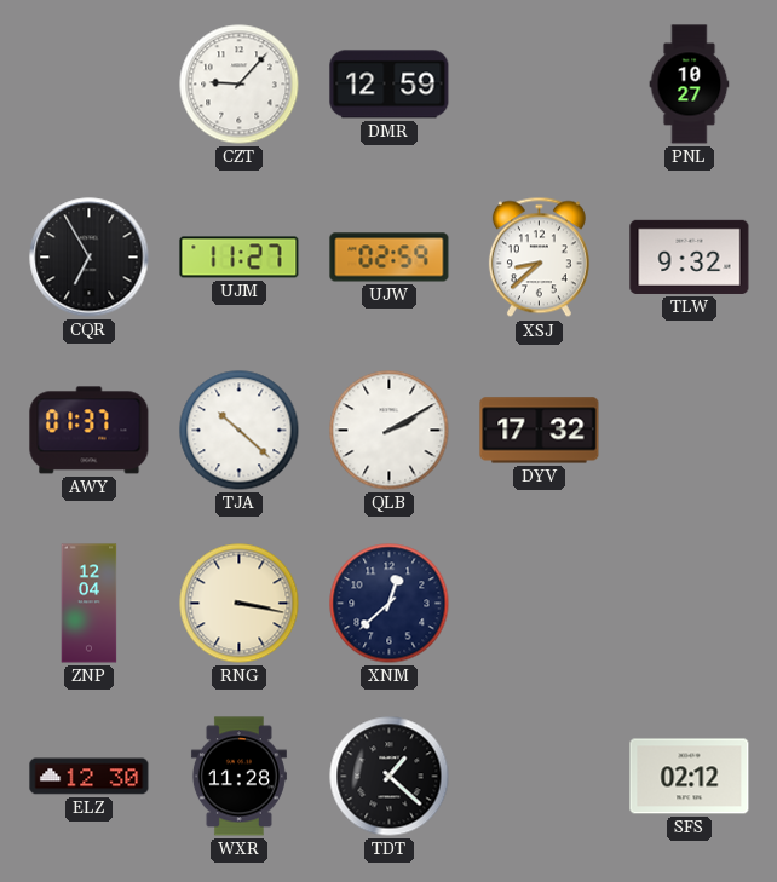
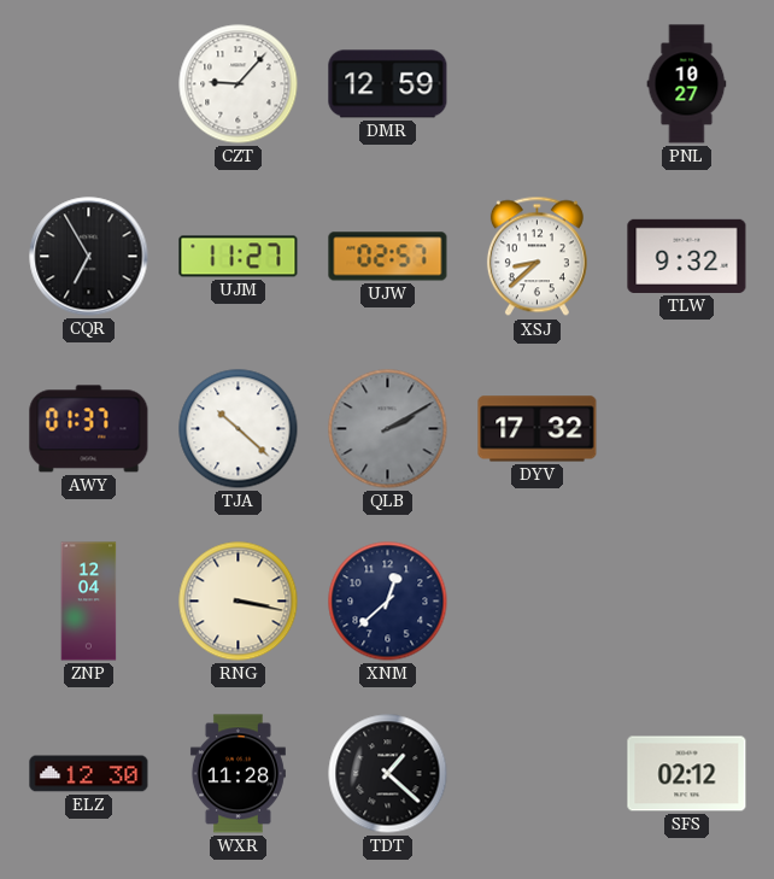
UJW: 02:59 -> 02:57 (388, 257)
QLB dial: white -> grey (388, 429)
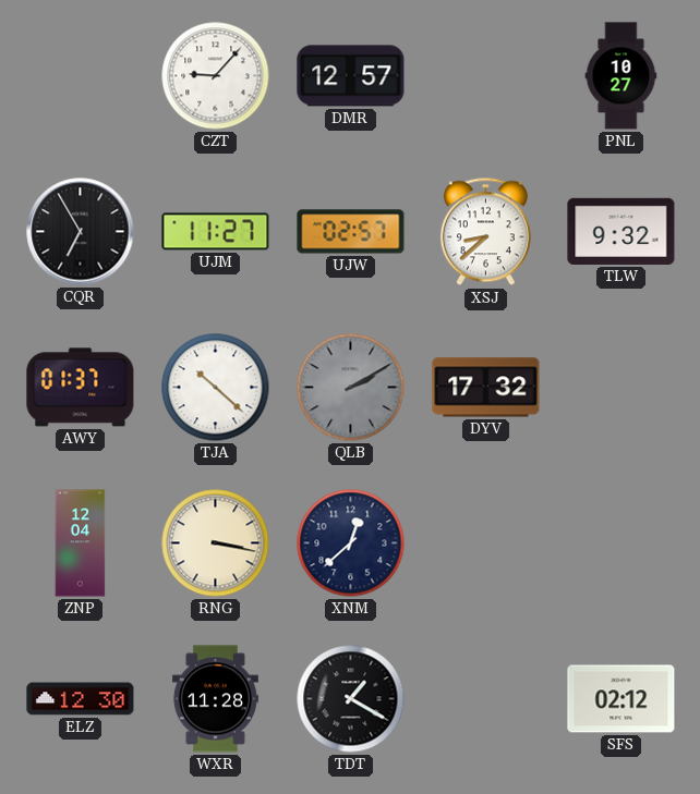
DMR: 12:59 -> 12:57 (351, 76)
TDT: 1:22 -> 1:20 (351, 699)
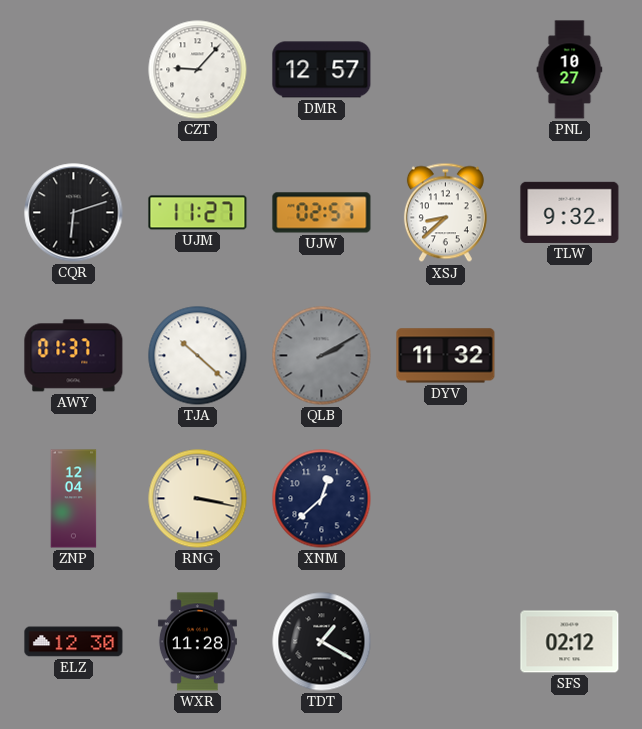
CQR: 6:55 -> 6:12 (74, 213)
DYV: 17:32 -> 11:32 (446, 356)
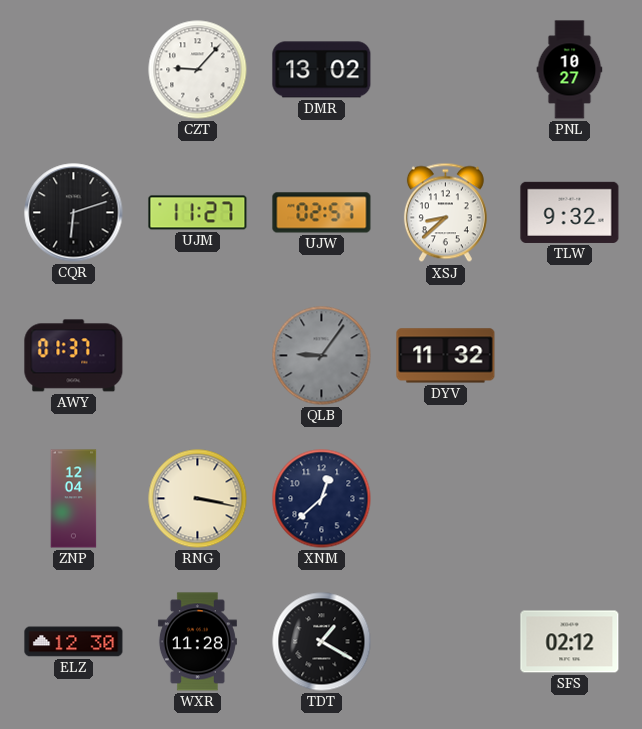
DMR: 12:57 -> 13:02 (322, 70)
TJA: 10:22 -> none (198, 356)
QLB: 2:10 -> 9:06 (322, 356)
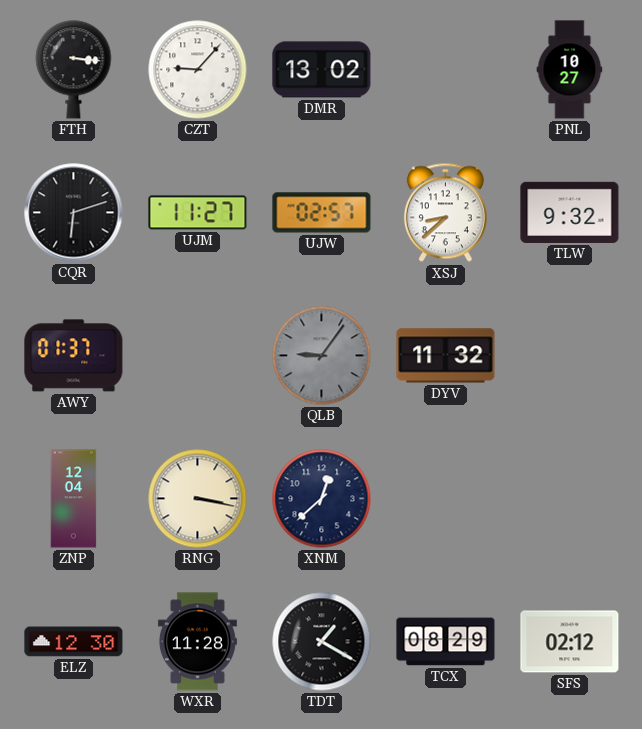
FTH: none -> 3:16 (74, 70)
TCX: none -> 08:29 (446, 642)
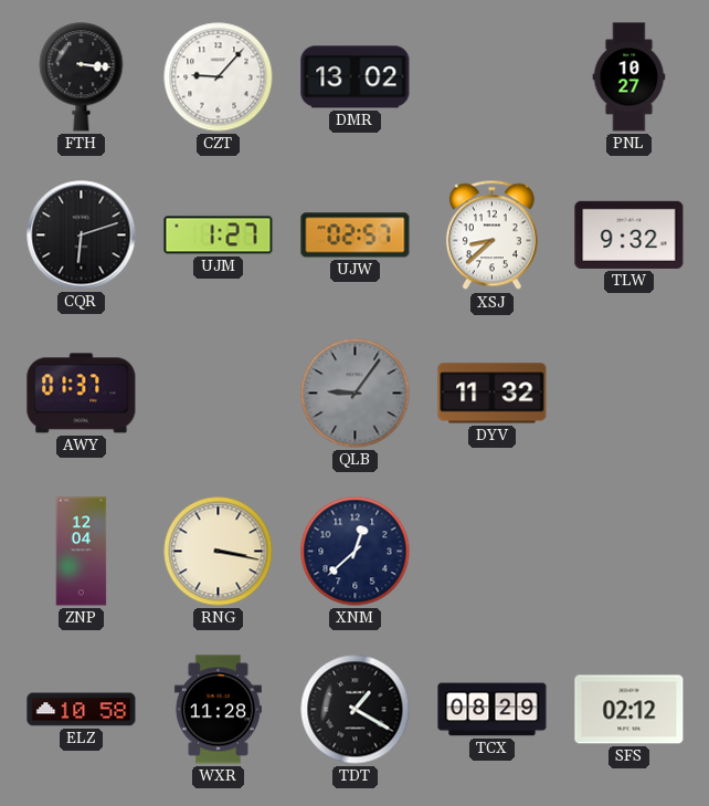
UJM: 11:27 -> 1:27 (219, 235)
ELZ: 12:30 -> 10:58 (82, 710)
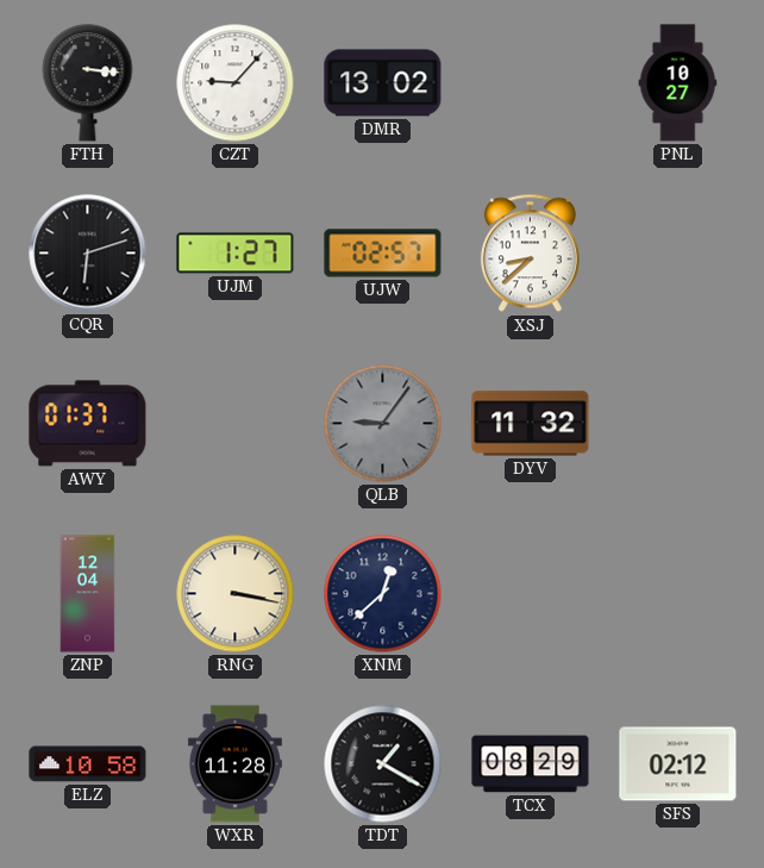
TLW: 9:32 -> none (629, 234)
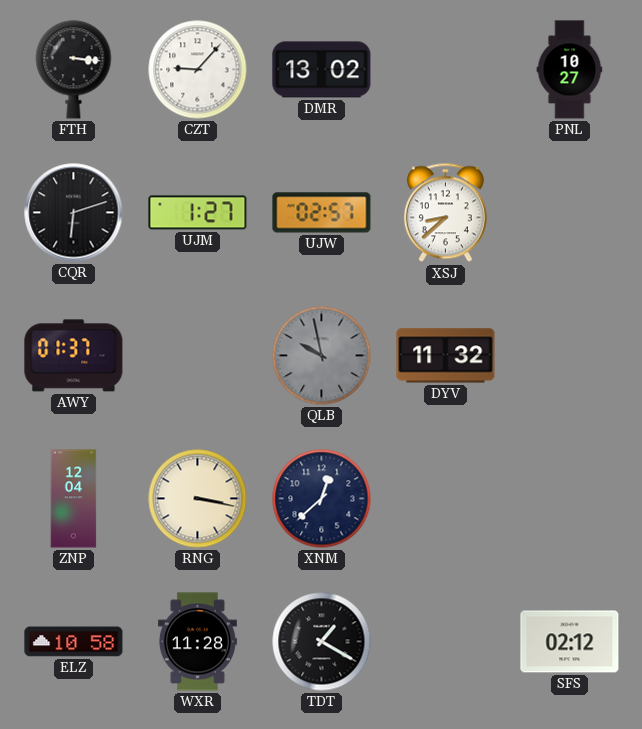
QLB: 9:06 -> 9:58 (322, 356)
TCX: 08:29 -> none (531, 764)
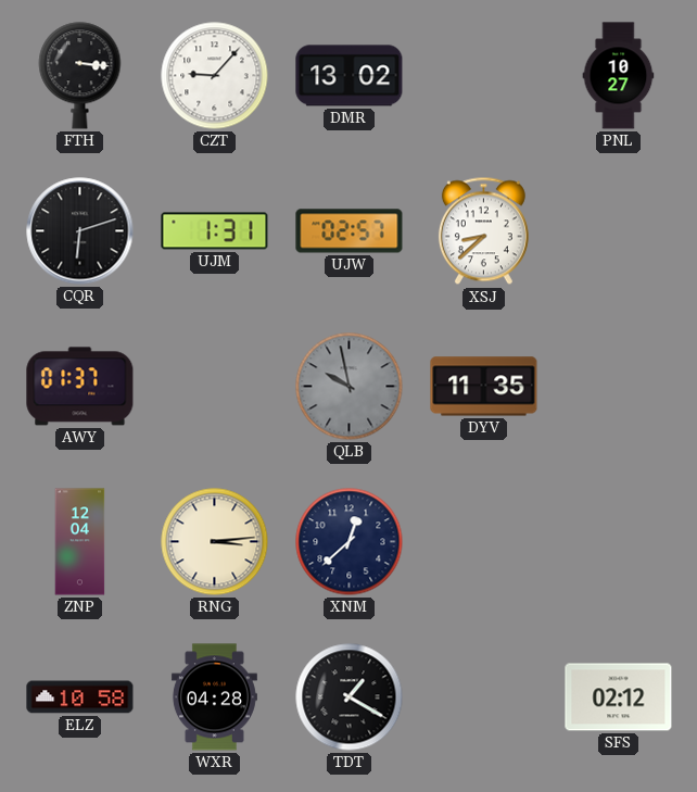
UJM: 1:27 -> 1:31 (215, 231)
DYV: 11:32 -> 11:35 (484, 387)
RNG: 3:17 -> 3:14 (215, 542)
WXR: 11:28 -> 04:28 (214, 697)
